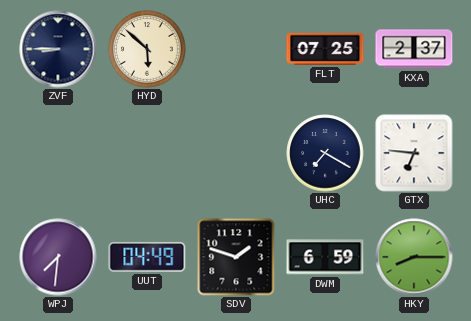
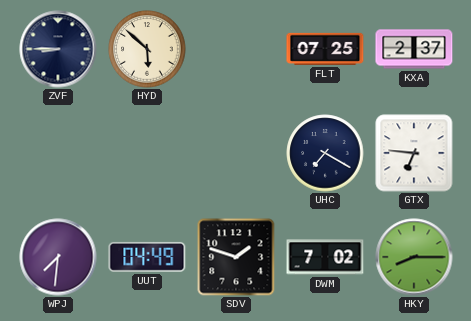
DWM: 6:59 -> 7:02 (325, 257)
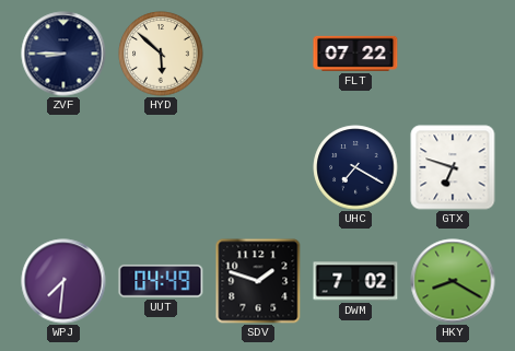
FLT: 07:25 -> 07:22 (355, 54)
KXA: 2:37 -> none (414, 49)
GTX: 6:46 -> 6:48 (453, 167)
HKY: 8:15 -> 8:20 (453, 281)
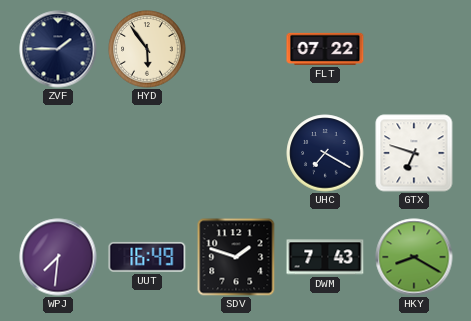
ZVF: 8:45 -> 1:45 (58, 49)
HYD: 5:52 -> 5:54 (147, 49)
UUT: 04:49 -> 16:49 (147, 257)
DWM: 7:02 -> 7:43 (325, 257)
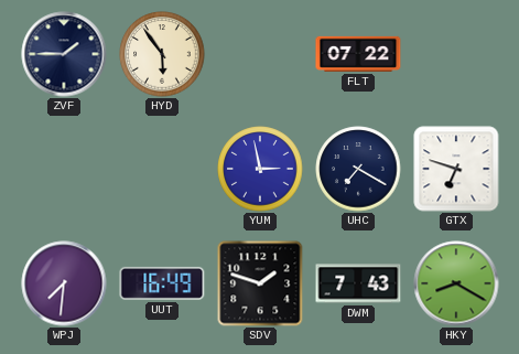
YUM: none -> 2:58 (260, 169)
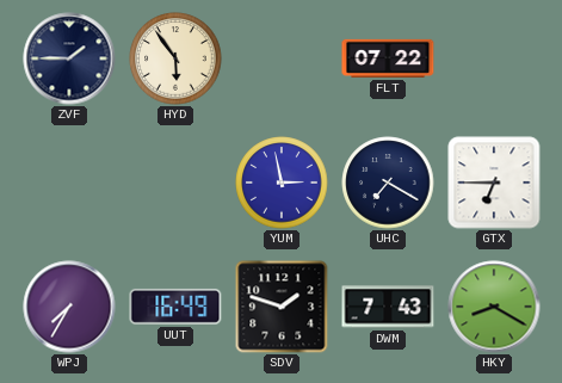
GTX: 6:48 -> 6:45 (494, 183)
WPJ: 7:31 -> 7:35 (69, 307)
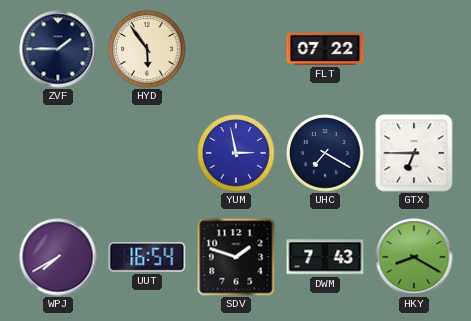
WPJ: 7:35 -> 7:40 (58, 257)
UUT: 16:49 -> 16:54 (147, 257)
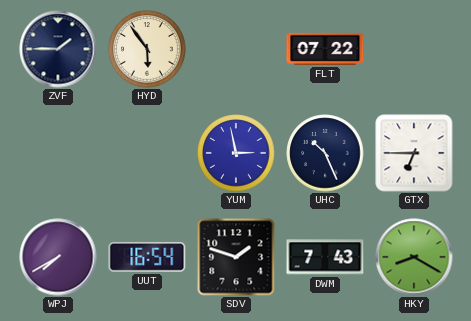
UHC: 7:20 -> 10:26 (325, 153)
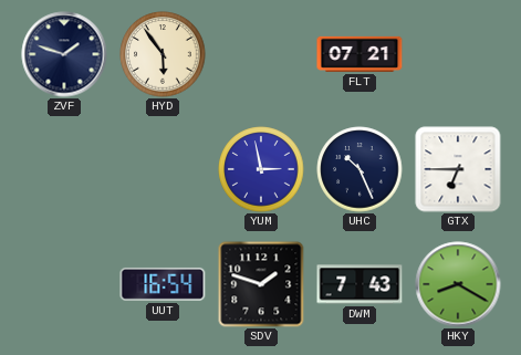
ZVF: 1:45 -> 1:48 (64, 54)
FLT: 07:22 -> 07:21 (360, 54)
WPJ: 7:40 -> none (58, 257)
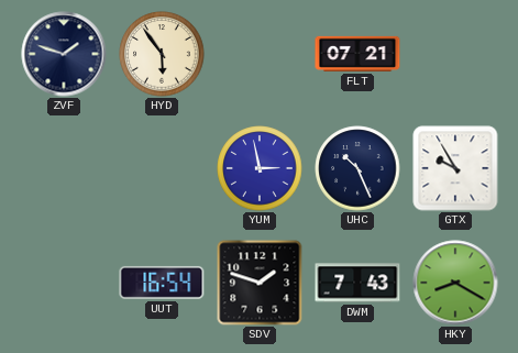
GTX: 6:45 -> 9:55 (455, 168)
